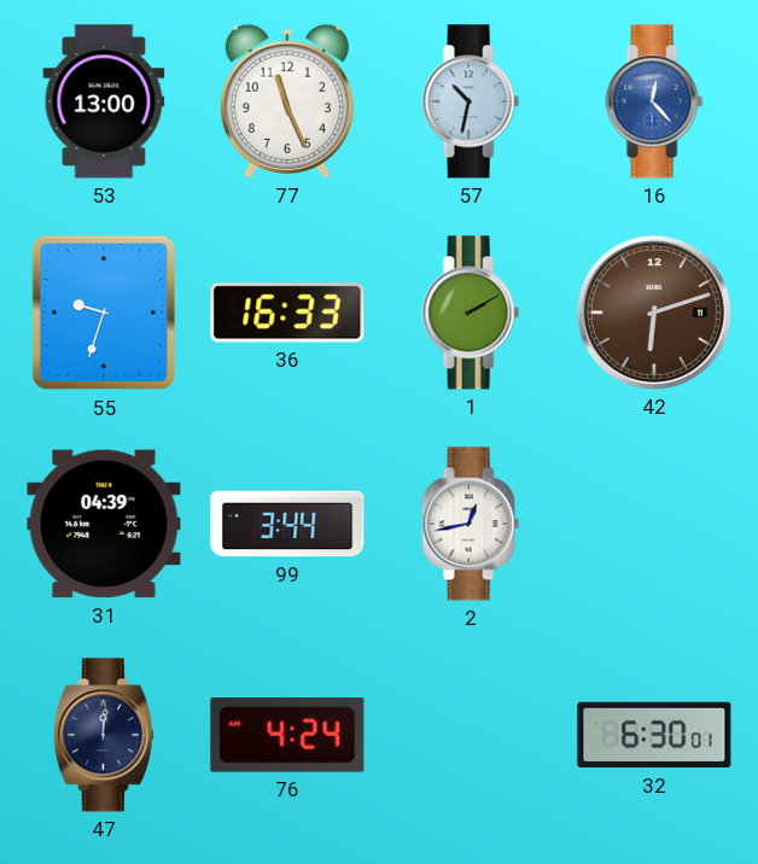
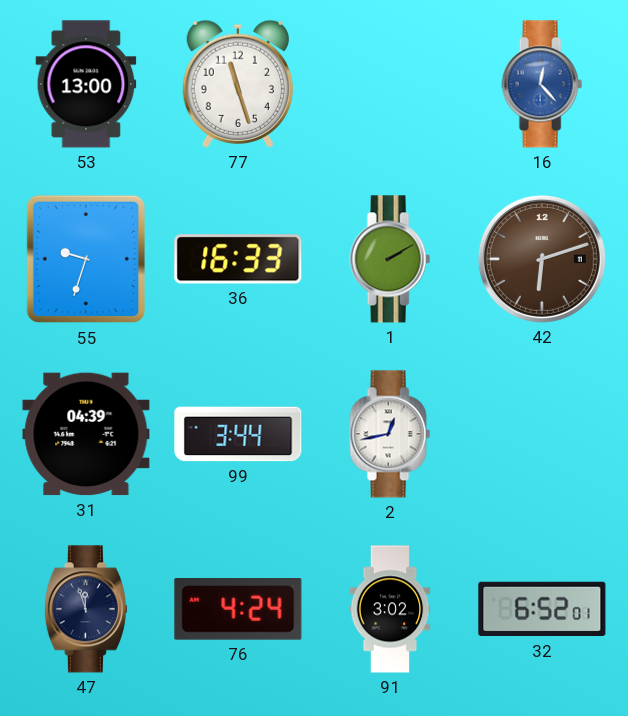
77: 11:26 -> 11:27 (238, 84)
57: 10:32 -> none (471, 101)
47: 12:01 -> 11:57 (86, 609)
91: none -> 3:02 (390, 609)
32: 6:30 -> 6:52 (542, 609)
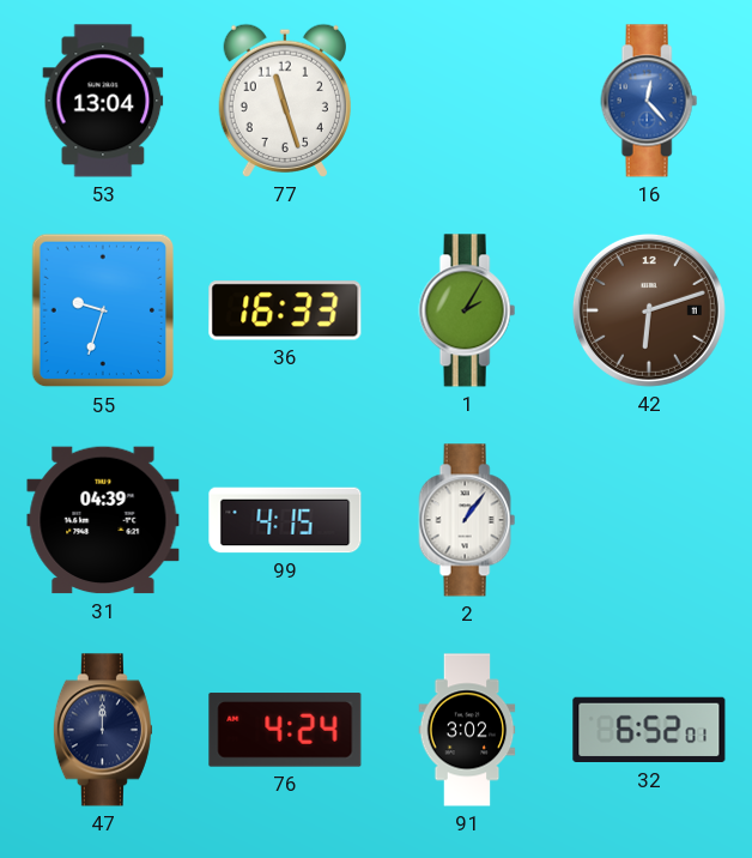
53: 13:00 -> 13:04 (103, 101)
1: 2:10 -> 2:05 (467, 310)
99: 3:44 -> 4:15 (285, 520)
2: 12:43 -> 1:06 (467, 520)
47: 11:57 -> 12:00 (103, 730)
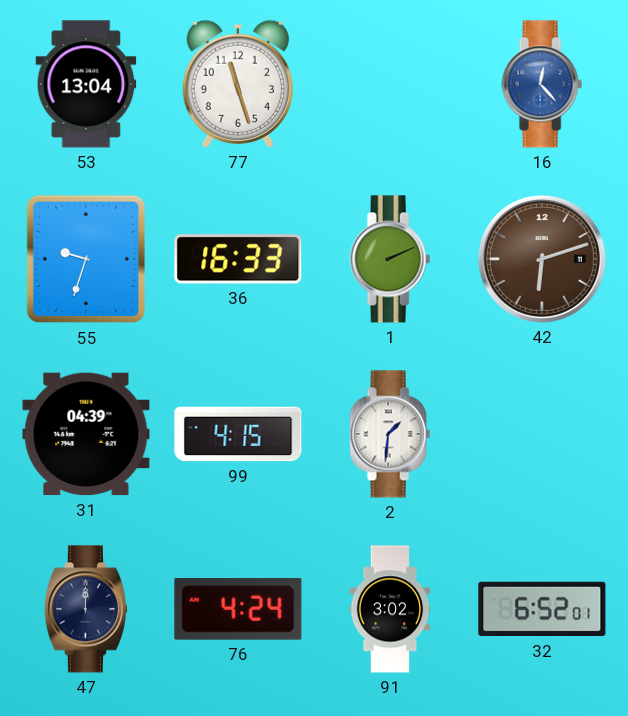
1: 2:05 -> 2:11 (390, 259)
2: 1:06 -> 1:31 (390, 434)
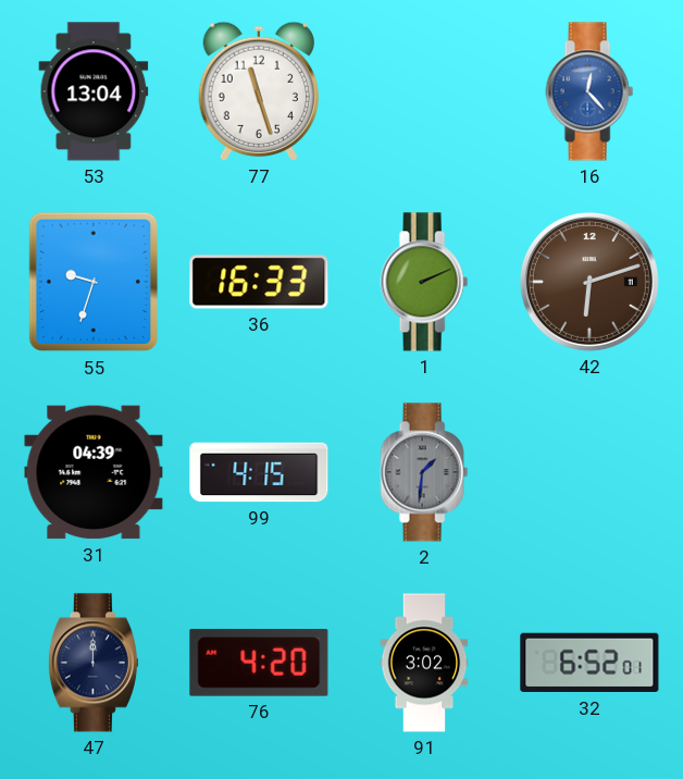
2 dial: white -> grey (424, 472)
76: 4:24 -> 4:20 (259, 663)
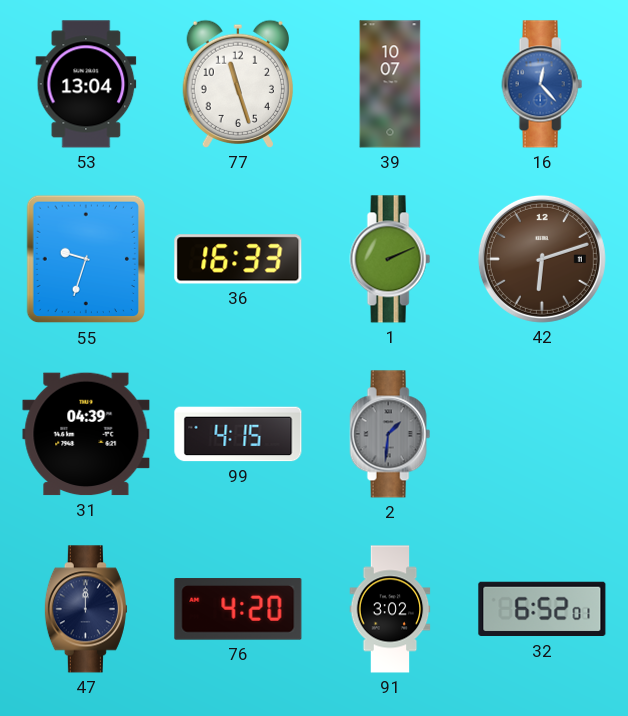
39: none -> 10:07 (390, 84)
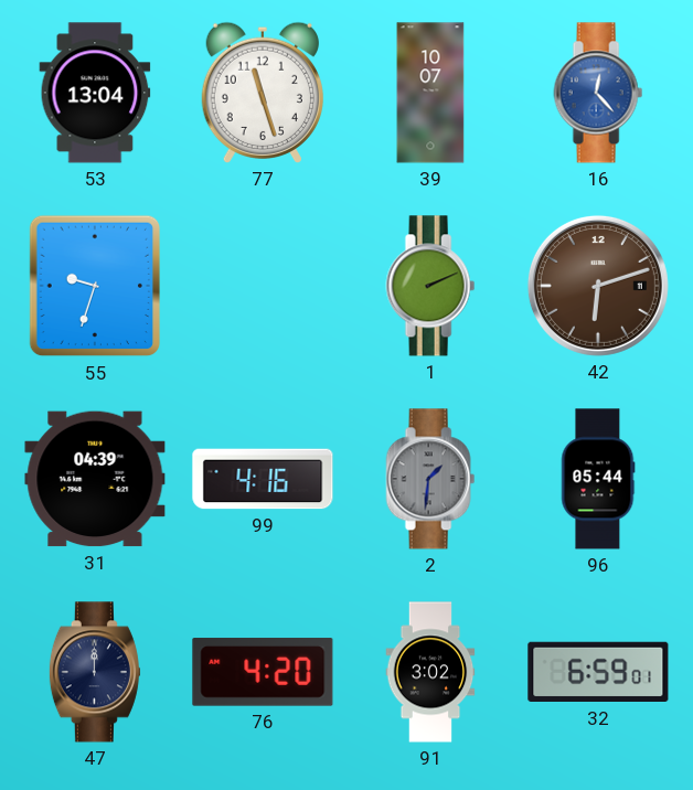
36: 16:33 -> none (238, 259)
99: 4:15 -> 4:16 (263, 479)
96: none -> 05:44 (598, 479)
32: 6:52 -> 6:59 (598, 672)
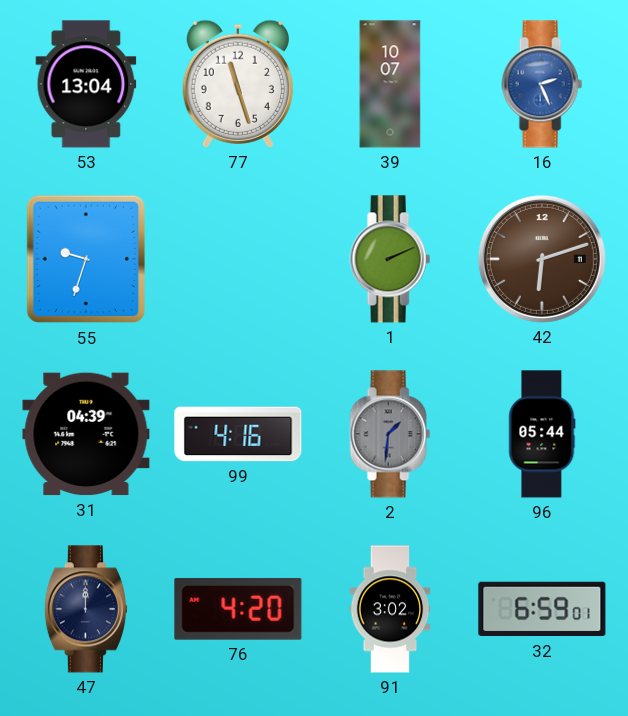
16: 12:23 -> 2:26 (542, 84)
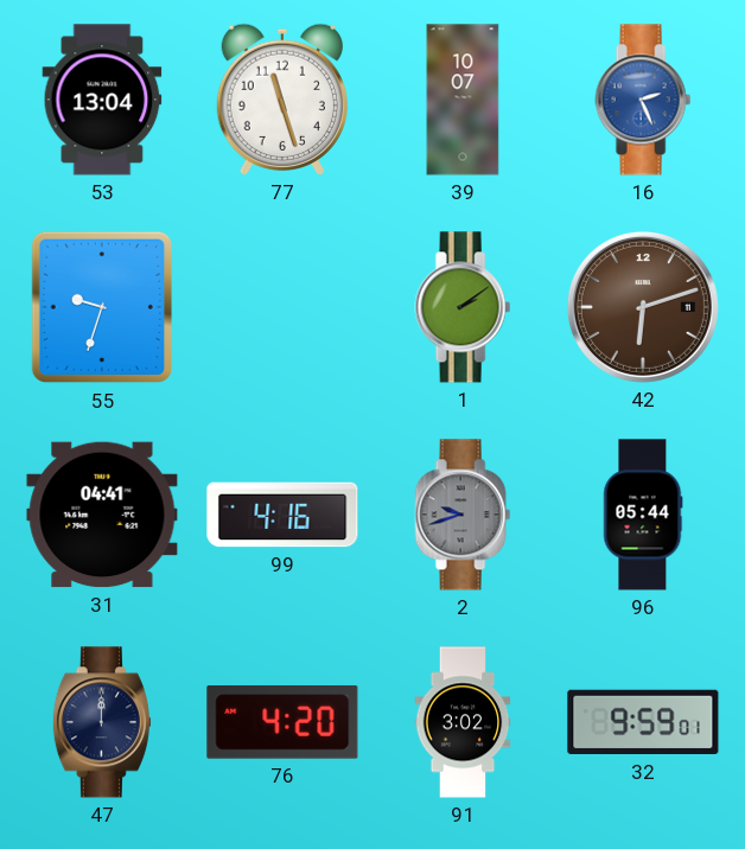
1: 2:11 -> 2:09 (463, 307)
31: 04:39 -> 04:41 (102, 515)
2: 1:31 -> 9:42 (463, 515)
32: 6:59 -> 9:59 (643, 722)
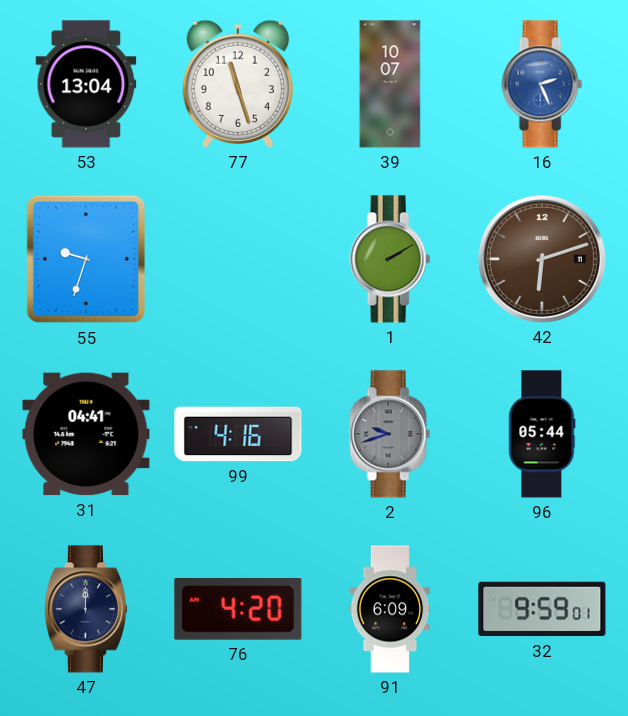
1: 2:09 -> 2:10 (390, 259)
91: 3:02 -> 6:09 (390, 609)
